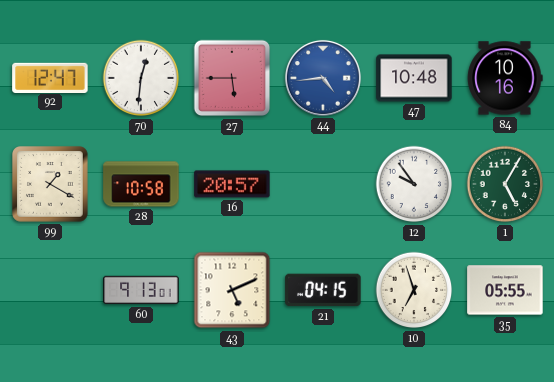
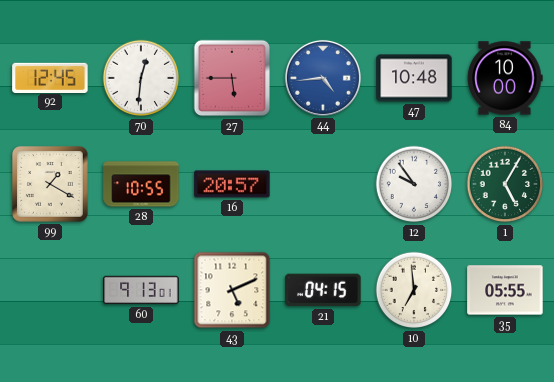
92: 12:47 -> 12:45 (50, 77)
84: 10:16 -> 10:00 (505, 78)
28: 10:58 -> 10:55 (141, 184)
10: 6:57 -> 6:59 (414, 290)
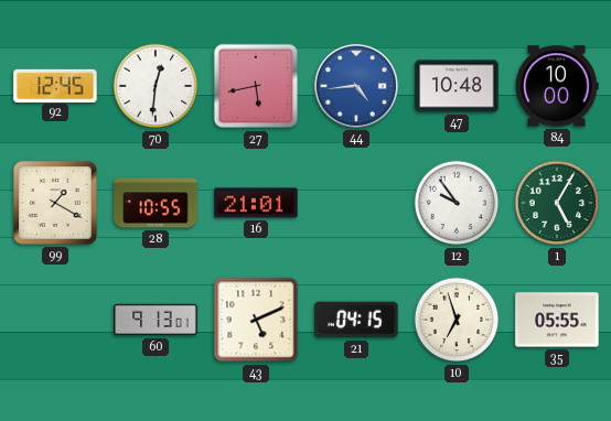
27: 5:45 -> 5:43 (256, 86)
16: 20:57 -> 21:01 (256, 203)
10: 6:59 -> 6:57 (457, 320)
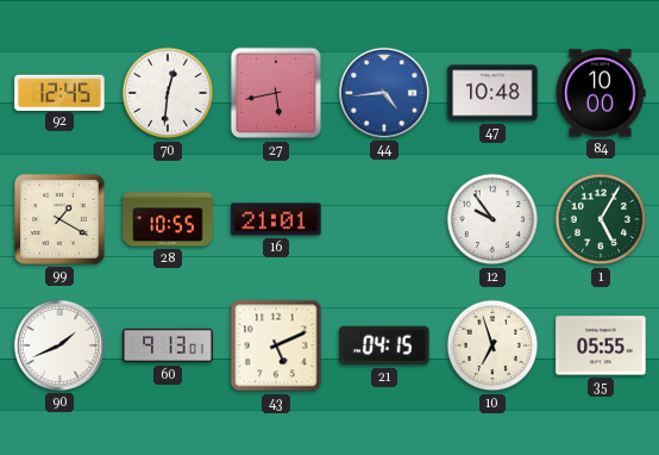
90: none -> 1:41 (59, 345)
